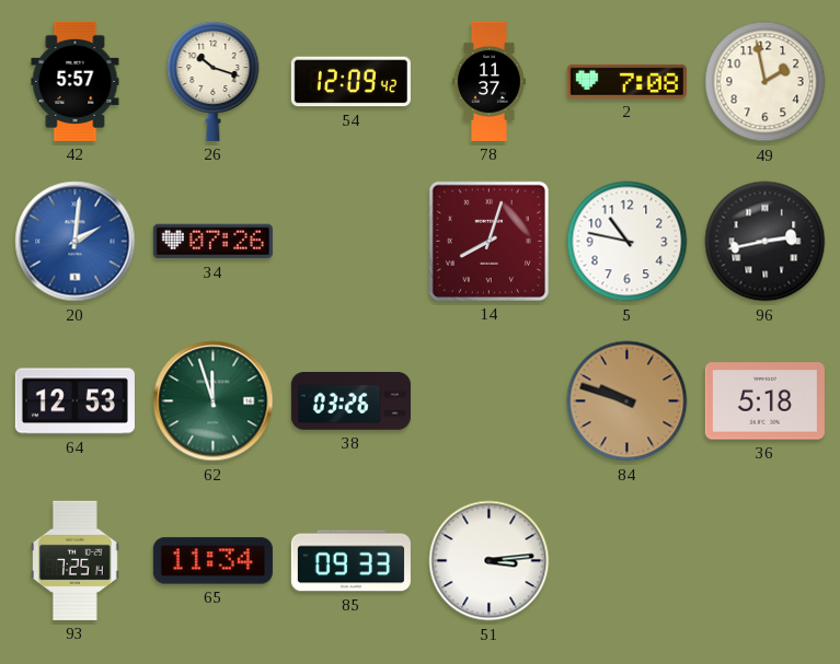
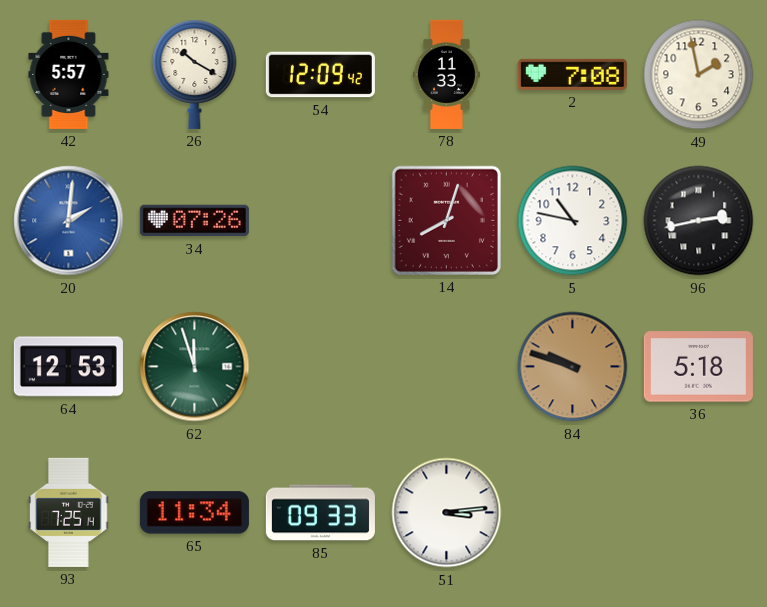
26: 10:18 -> 10:20 (195, 74)
78: 11:37 -> 11:33 (447, 74)
38: 03:26 -> none (350, 401)
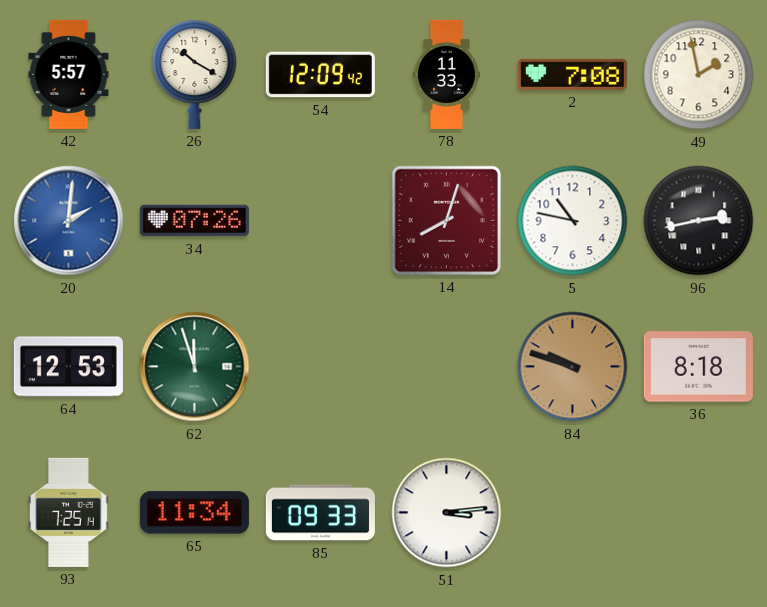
36: 5:18 -> 8:18 (698, 367)
